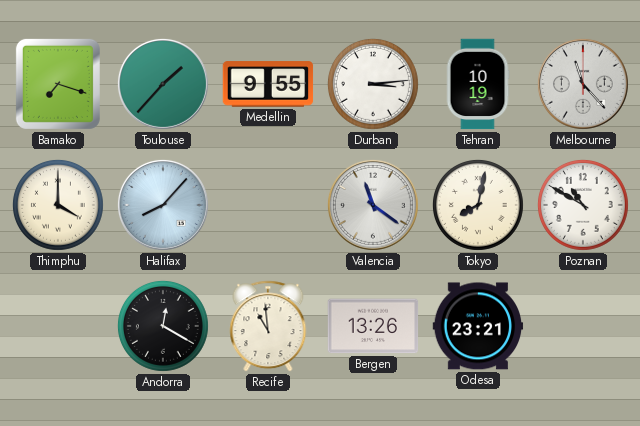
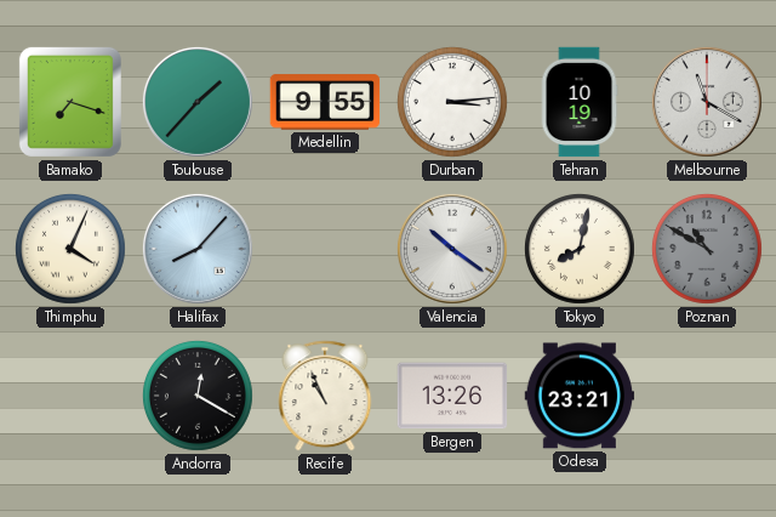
Melbourne: 11:23 -> 11:20 (707, 102)
Thimphu: 4:00 -> 4:04 (70, 249)
Valencia: 11:21 -> 10:21 (452, 249)
Poznan dial: white -> grey (707, 249)
Recife: 10:59 -> 10:56 (325, 396)
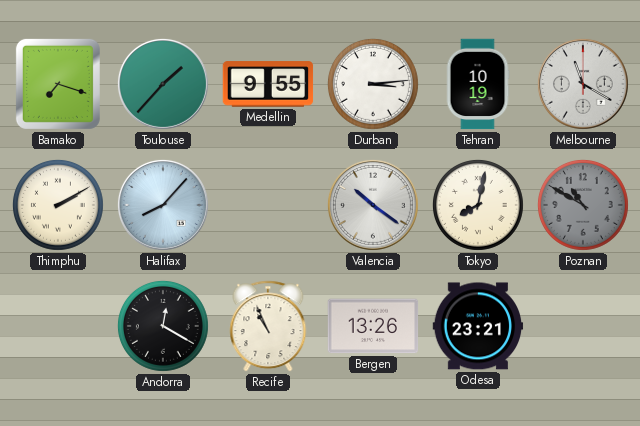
Thimphu: 4:04 -> 2:10 (58, 205)
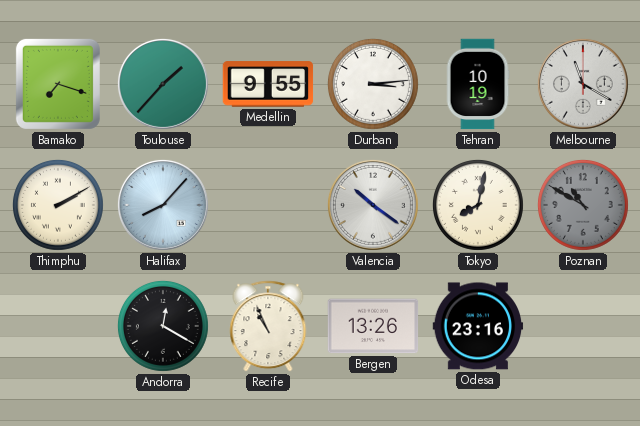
Odesa: 23:21 -> 23:16 (478, 326)
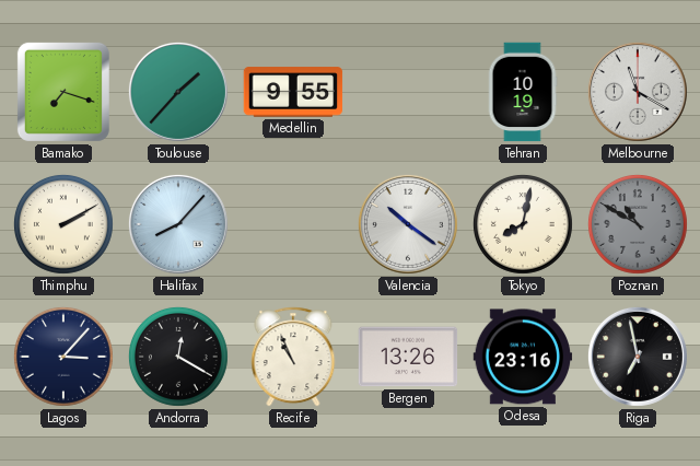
Durban: 3:14 -> none (373, 84)
Lagos: none -> 3:07 (63, 357)
Riga: none -> 6:58 (638, 357)
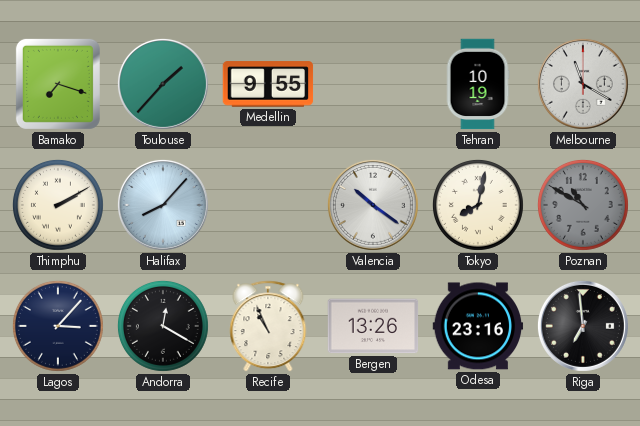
Riga: 6:58 -> 6:59 (583, 326)
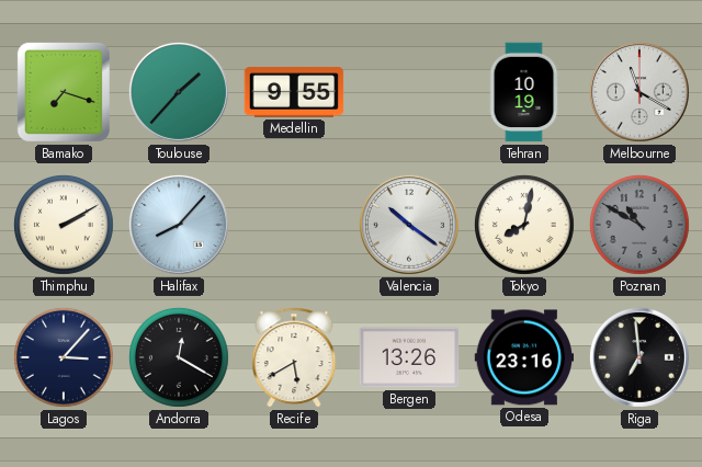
Recife: 10:56 -> 5:40 (294, 357)
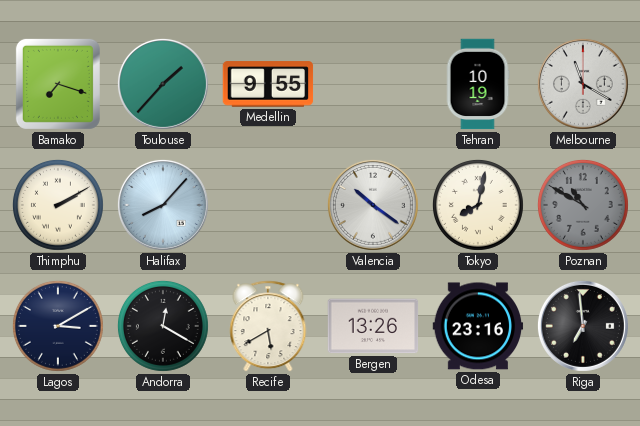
Lagos: 3:07 -> 3:10 (58, 326)
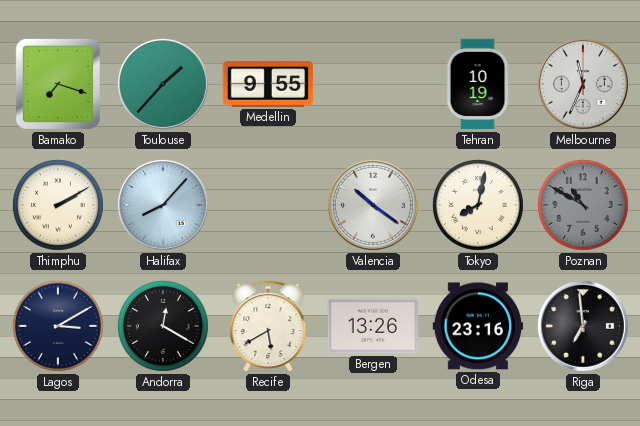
Melbourne: 11:20 -> 11:34 (583, 84)
